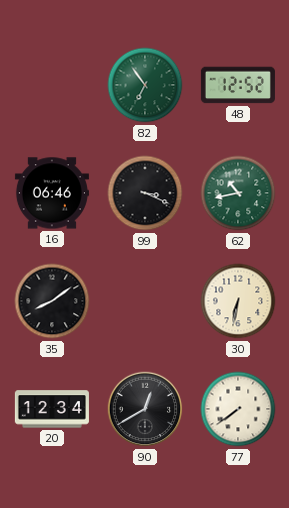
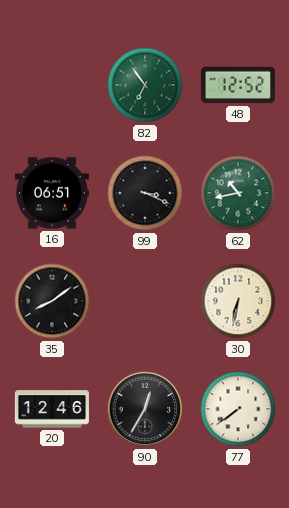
16: 06:46 -> 06:51 (52, 193)
20: 12:34 -> 12:46 (52, 409)
90: 12:40 -> 12:35 (145, 409)
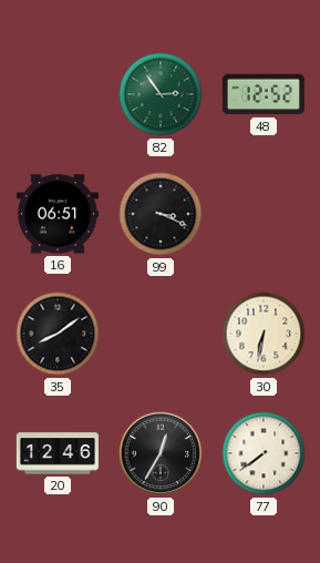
82: 6:54 -> 2:54 (161, 94)
62: 10:43 -> none (238, 193)
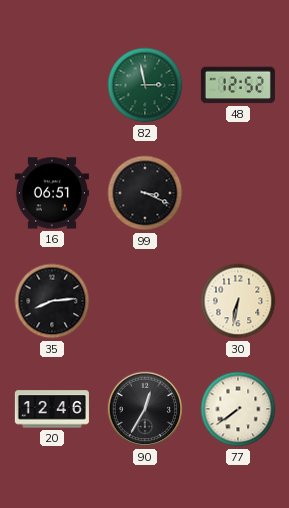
82: 2:54 -> 2:58 (145, 85)
35: 8:09 -> 8:14 (52, 301)
